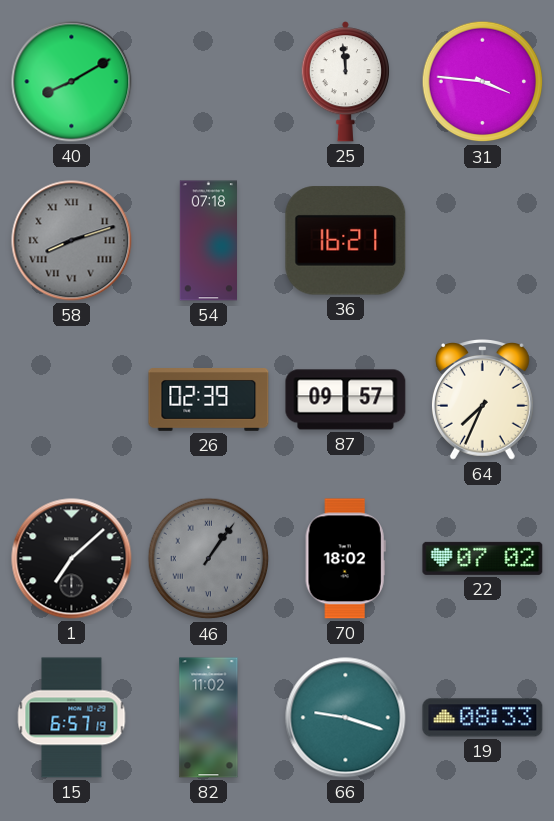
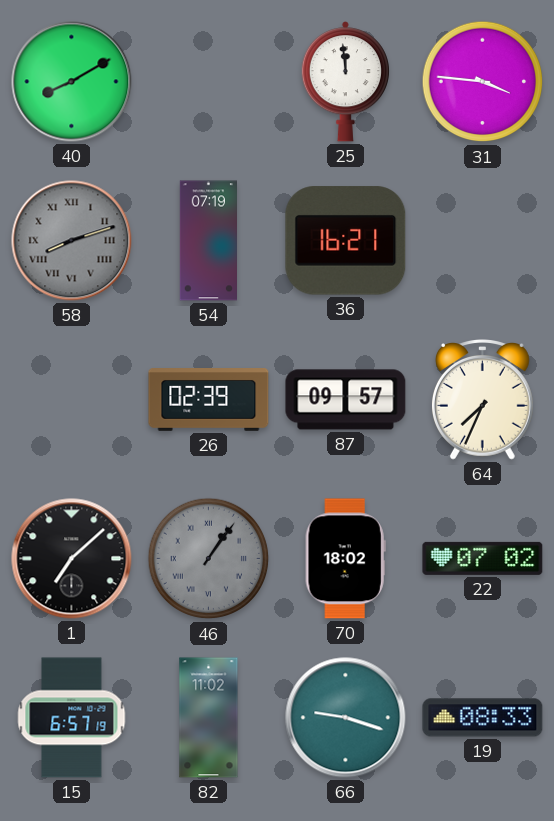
54: 07:18 -> 07:19 (208, 241)
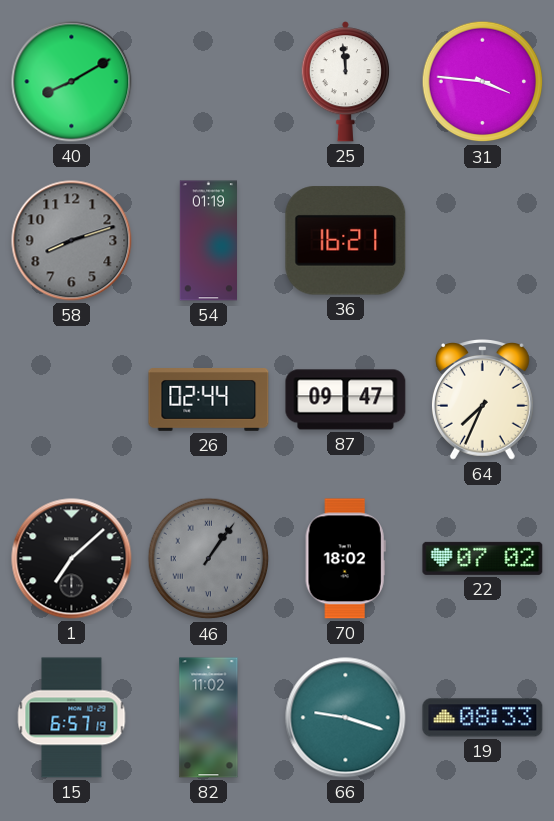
58 numerals: Roman -> Arabic (72, 241)
54: 07:19 -> 01:19 (208, 241)
26: 02:39 -> 02:44 (209, 400)
87: 09:57 -> 09:47 (346, 400)
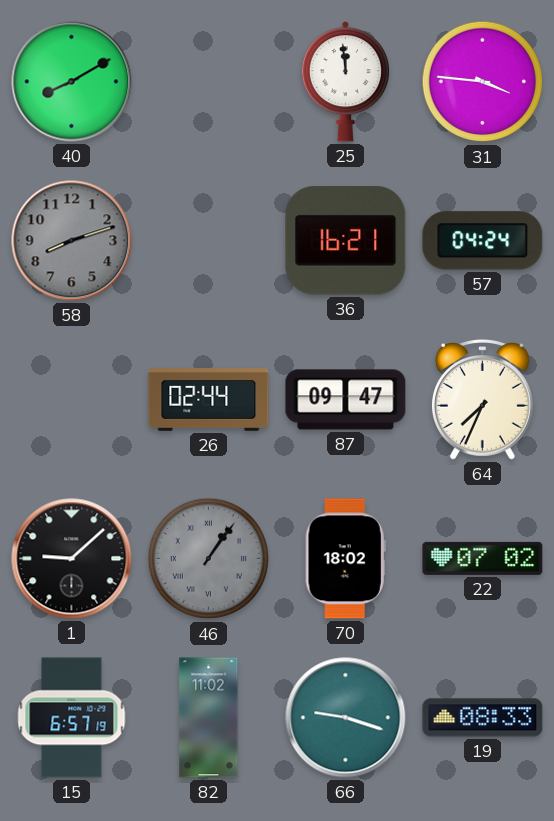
54: 01:19 -> none (208, 241)
57: none -> 04:24 (483, 241)
1: 7:08 -> 9:08 (72, 559)
